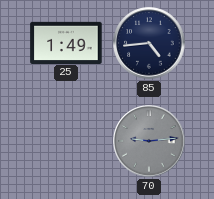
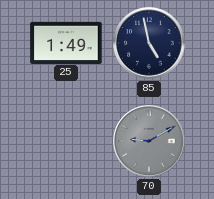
85: 4:44 -> 4:58 (149, 43)
70: 9:14 -> 9:10 (149, 141)
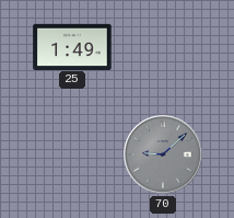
85: 4:58 -> none (149, 43)
70: 9:10 -> 9:08 (163, 154)
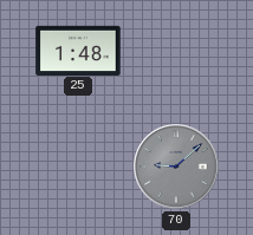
25: 1:49 -> 1:48 (78, 50)
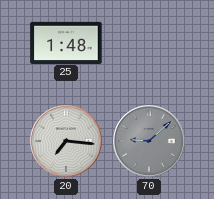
20: none -> 7:16 (66, 141)
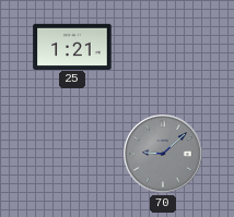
25: 1:48 -> 1:21 (72, 46)
20: 7:16 -> none (66, 141)
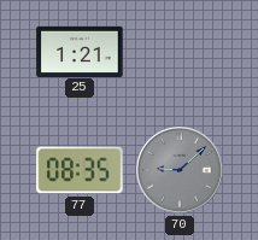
77: none -> 08:35 (80, 170)
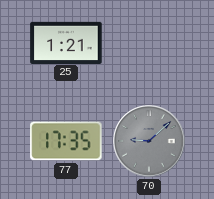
77: 08:35 -> 17:35 (66, 141)
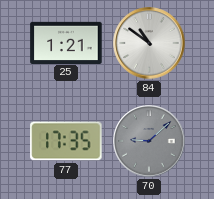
84: none -> 10:51 (149, 43)
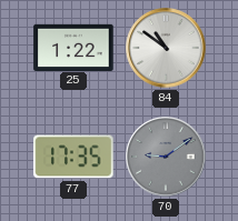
25: 1:21 -> 1:22 (73, 47)
70: 9:08 -> 9:09 (166, 157)
